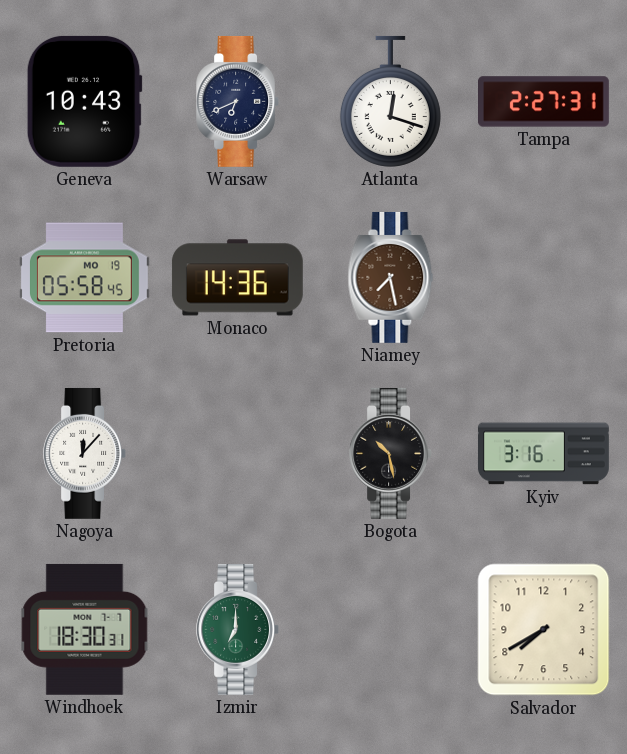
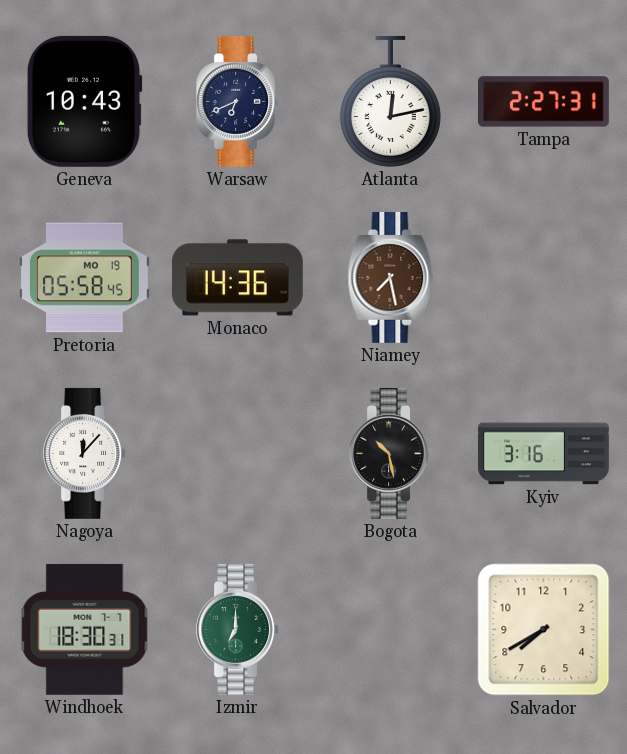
Atlanta: 12:18 -> 12:13 (390, 101)
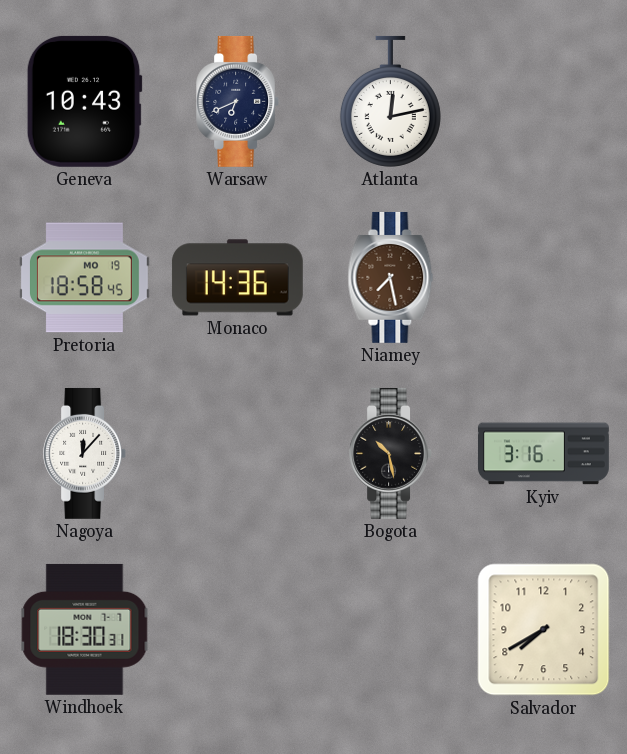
Tampa: 2:27 -> none (544, 102)
Pretoria: 05:58 -> 18:58 (84, 278)
Izmir: 7:00 -> none (238, 629)
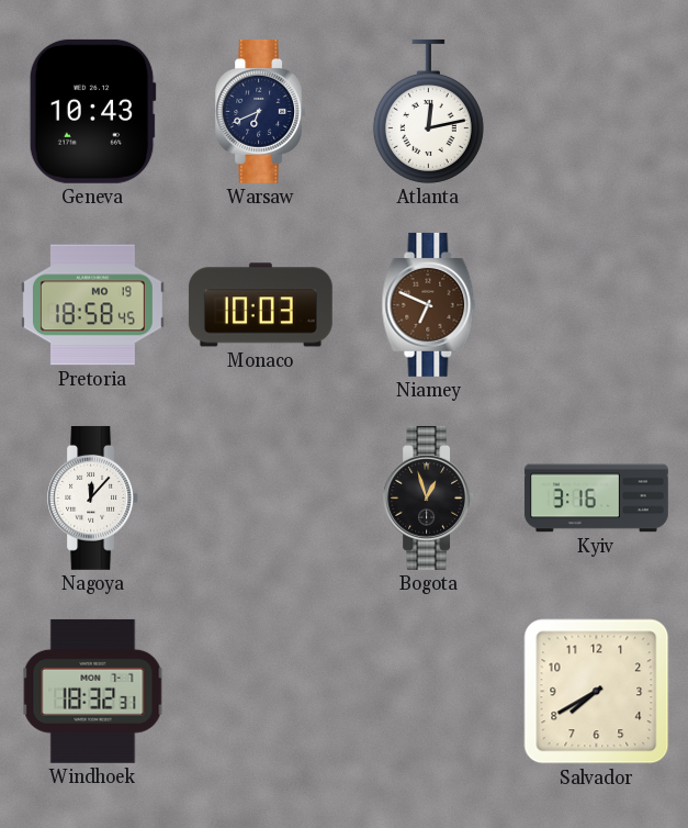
Monaco: 14:36 -> 10:03 (260, 305)
Niamey: 7:28 -> 6:49 (429, 304)
Bogota: 10:28 -> 12:57 (429, 497)
Windhoek: 18:30 -> 18:32 (93, 691)
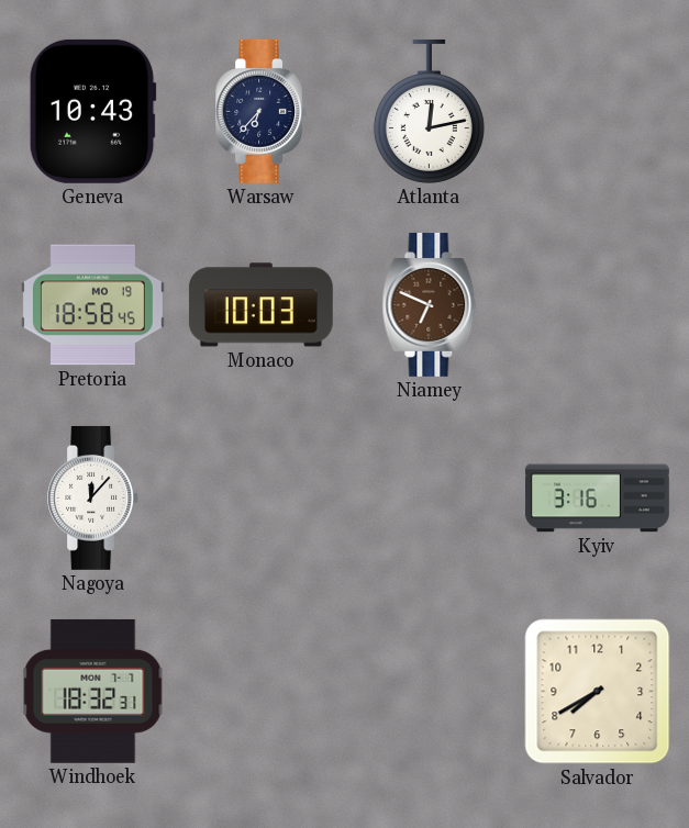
Warsaw: 6:41 -> 6:37 (262, 111)
Bogota: 12:57 -> none (429, 497)
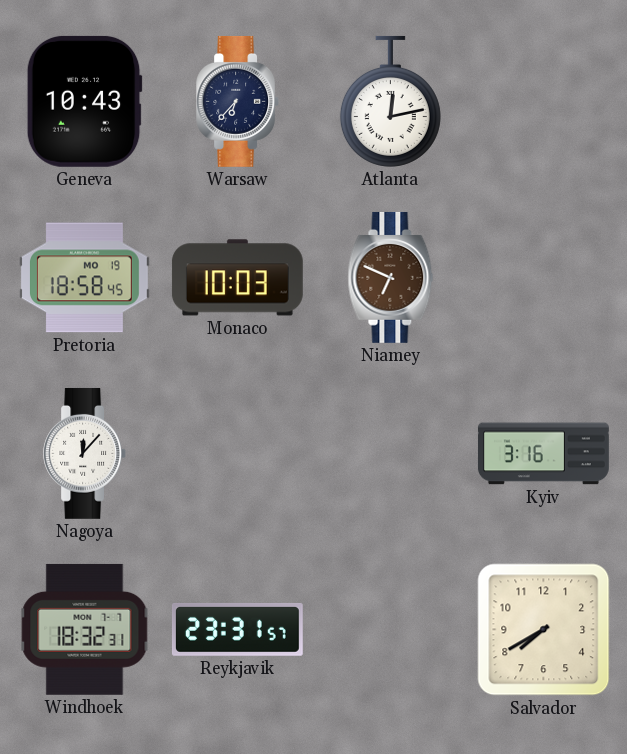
Reykjavik: none -> 23:31 (237, 630)
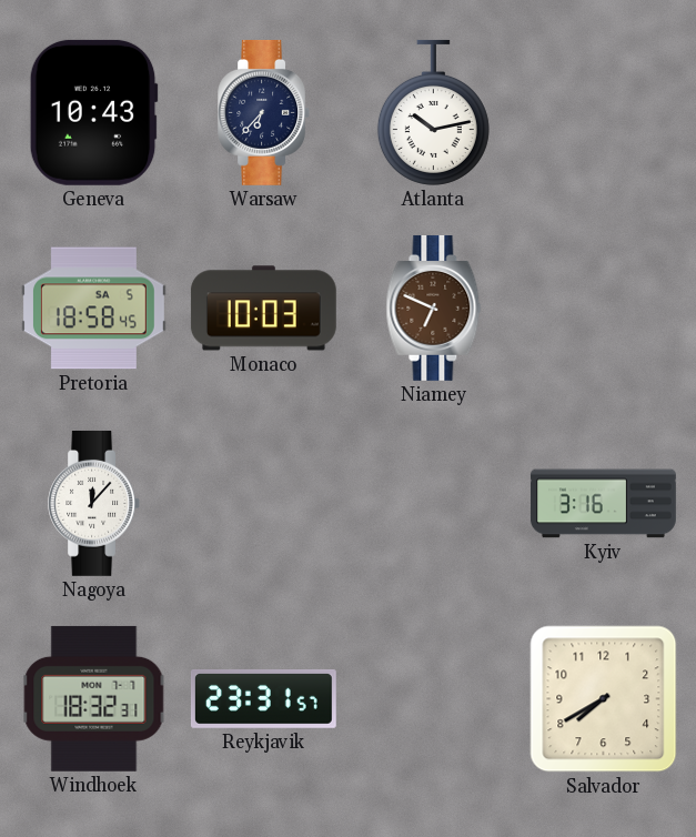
Atlanta: 12:13 -> 10:13 (433, 112)
Pretoria date: MO 19 -> SA 5 (93, 309)
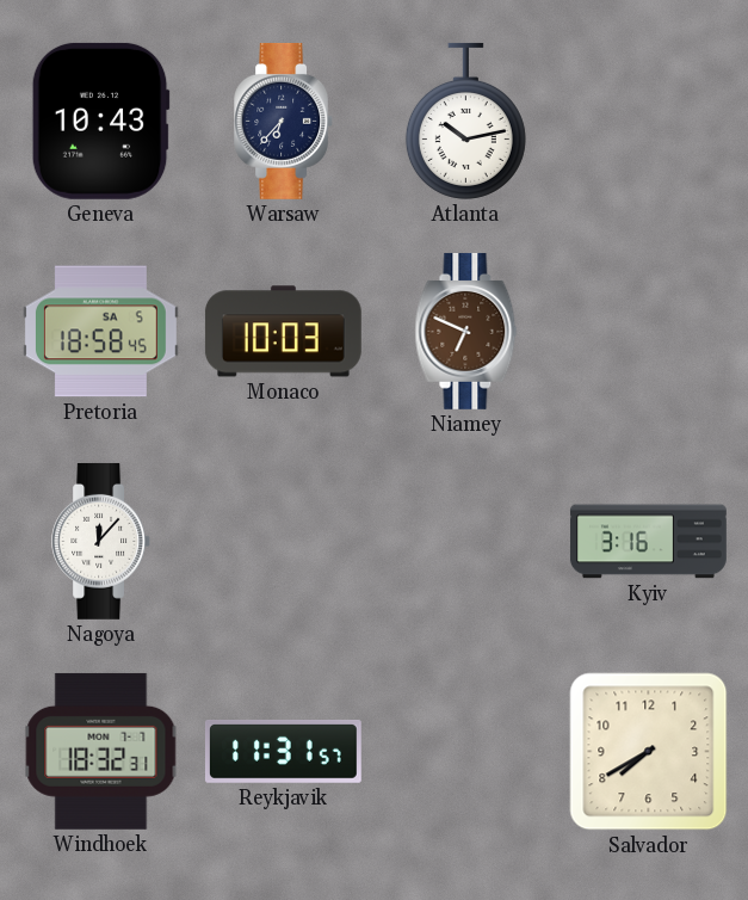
Reykjavik: 23:31 -> 11:31 (283, 752)
